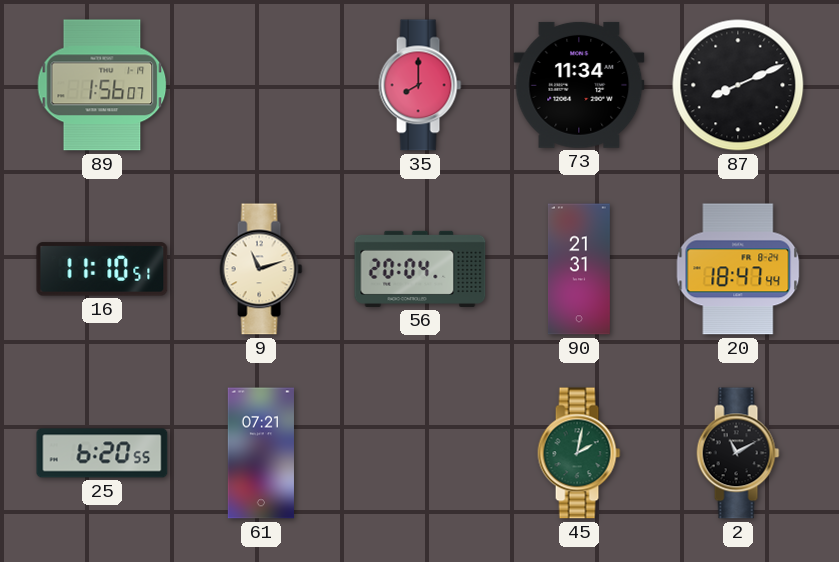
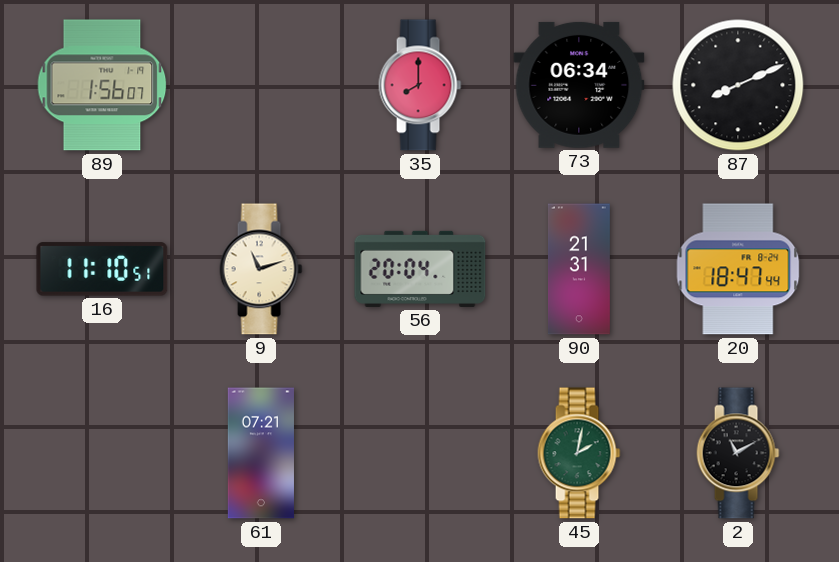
73: 11:34 -> 06:34 (579, 85)
25: 6:20 -> none (102, 453)
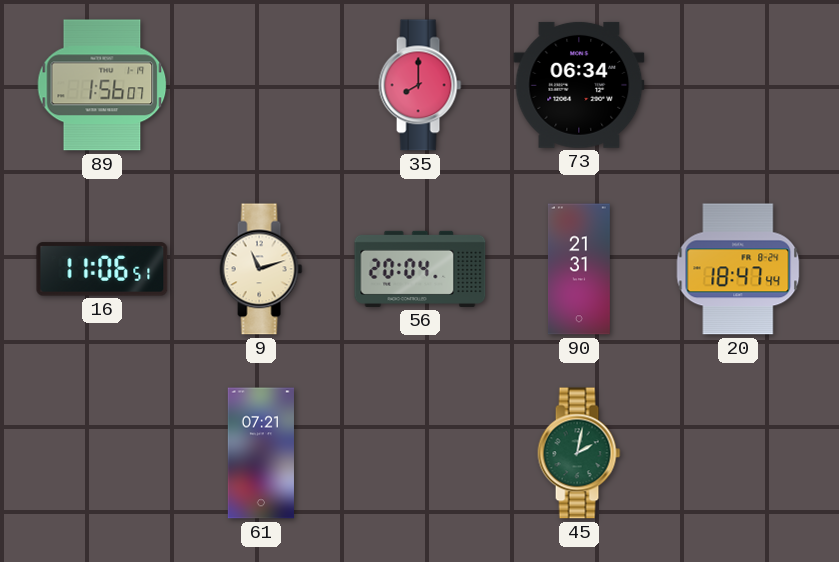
87: 8:11 -> none (738, 85)
16: 11:10 -> 11:06 (102, 269)
2: 11:10 -> none (738, 453)
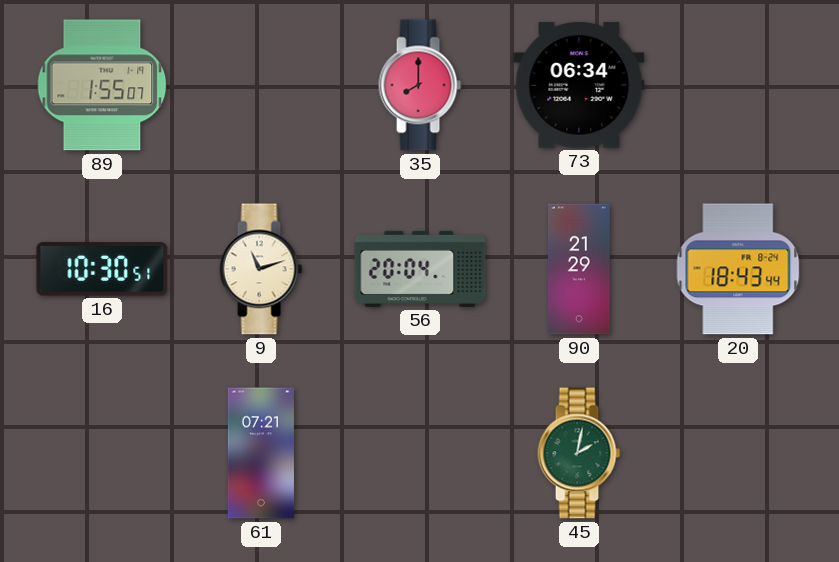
89: 1:56 -> 1:55 (102, 85)
16: 11:06 -> 10:30 (102, 269)
90: 21:31 -> 21:29 (579, 269)
20: 18:47 -> 18:43 (738, 269)
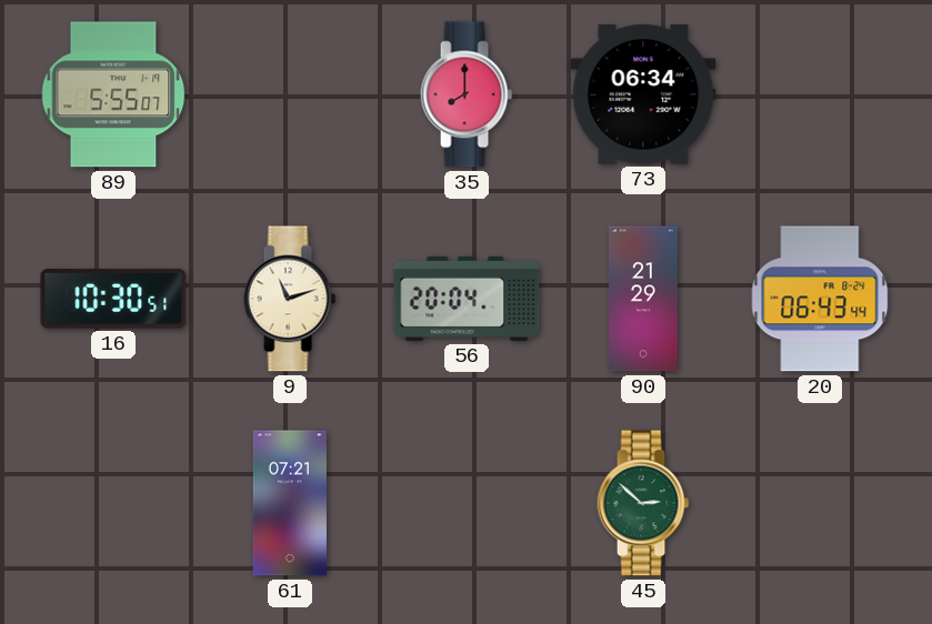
89: 1:55 -> 5:55 (113, 94)
20: 18:43 -> 06:43 (820, 299)
45: 2:02 -> 2:52 (643, 503)
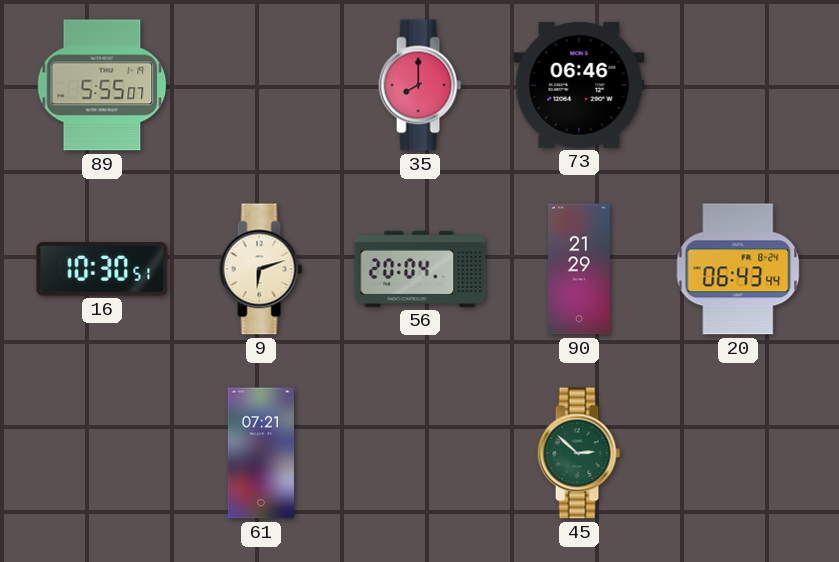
73: 06:34 -> 06:46 (579, 85)
9: 11:12 -> 6:12 (261, 269)
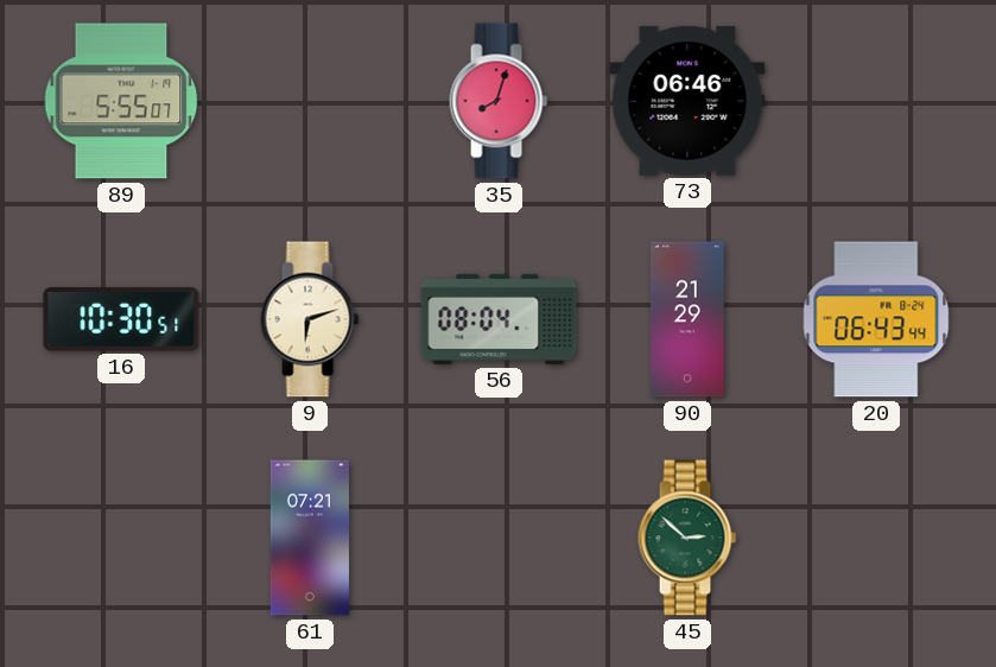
35: 8:00 -> 8:03 (499, 101)
56: 20:04 -> 08:04 (499, 319)
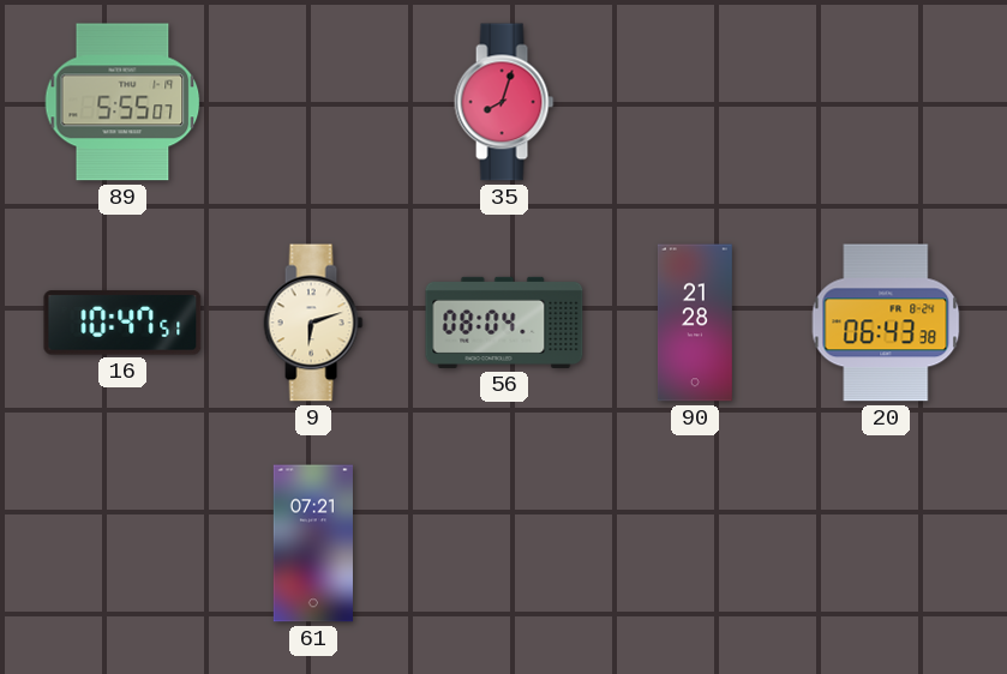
73: 06:46 -> none (687, 101)
16: 10:30 -> 10:47 (122, 323)
90: 21:29 -> 21:28 (695, 323)
20: 06:43:44 -> 06:43:38 (886, 323)
45: 2:52 -> none (687, 538)
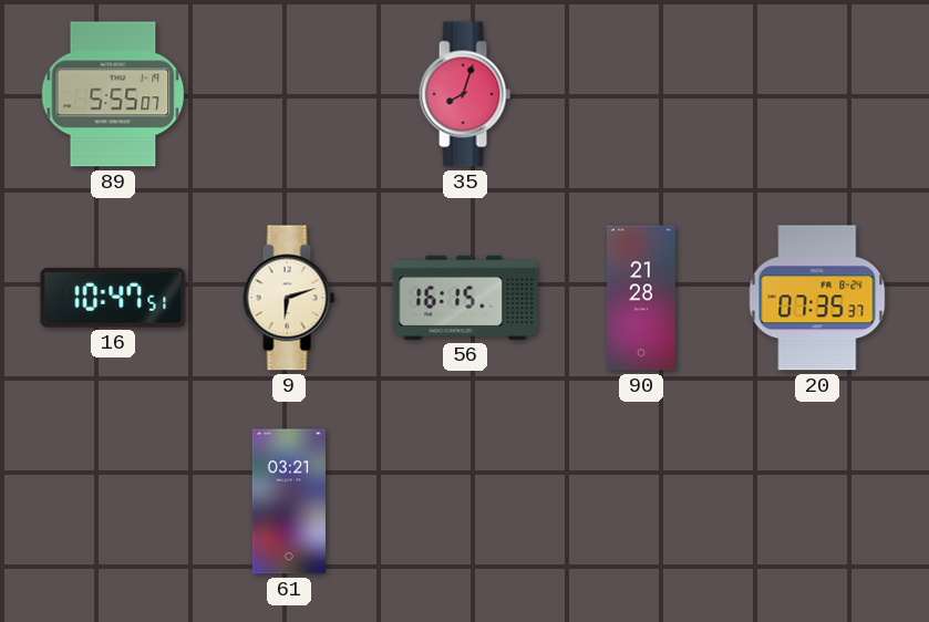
56: 08:04 -> 16:15 (465, 298)
20: 06:43 -> 07:35 (817, 298)
61: 07:21 -> 03:21 (289, 501)
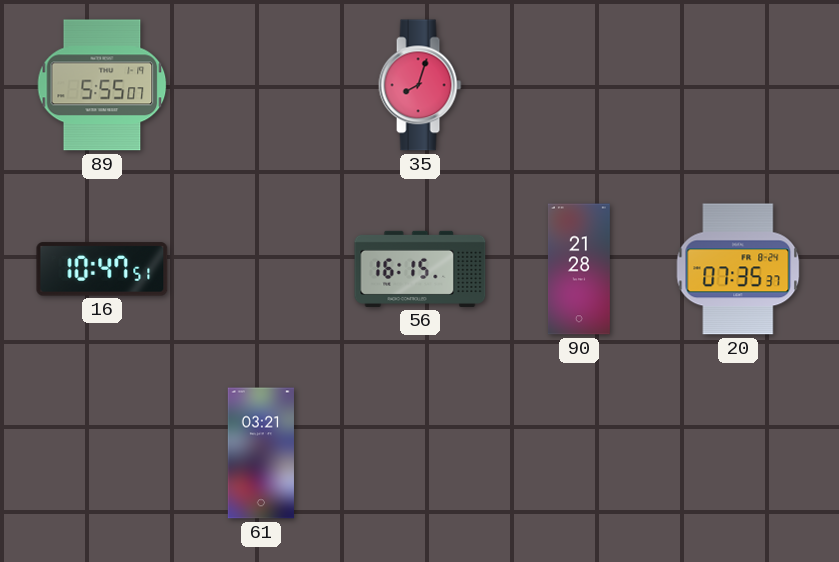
9: 6:12 -> none (289, 298)
